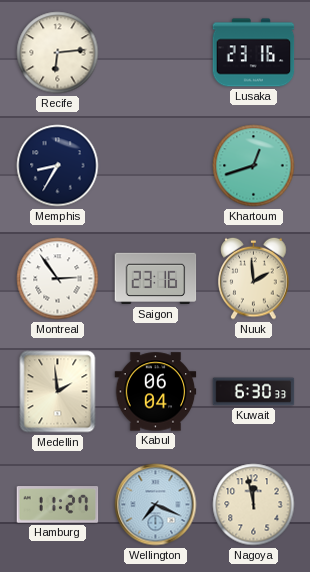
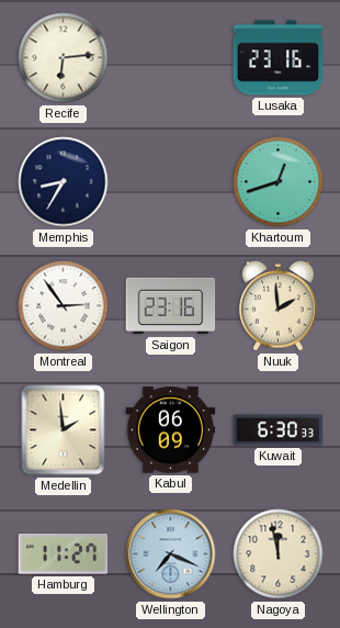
Kabul: 06:04 -> 06:09 (171, 430)
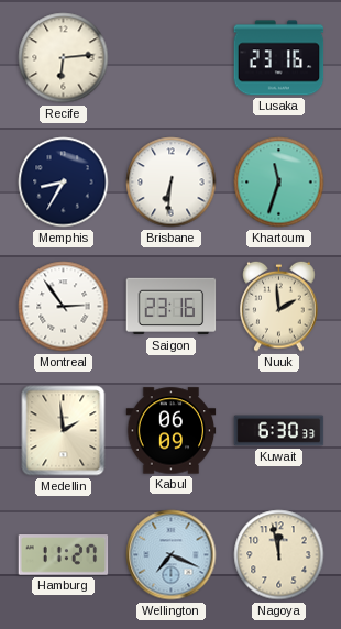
Brisbane: none -> 6:31 (172, 183)
Khartoum: 12:42 -> 11:33 (279, 183)
